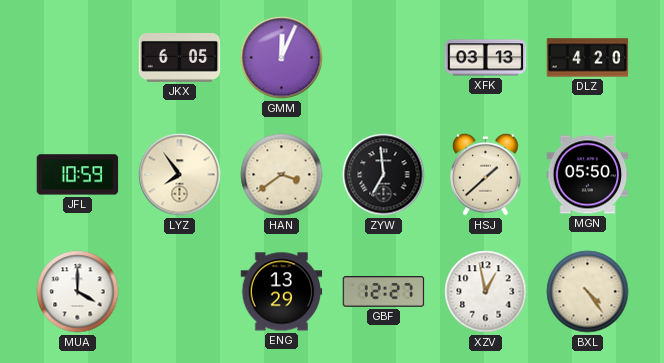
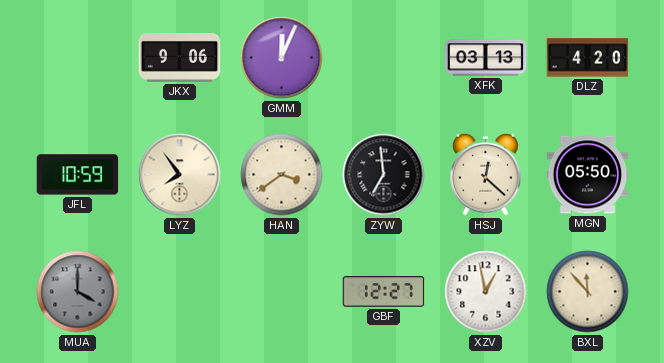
JKX: 6:05 -> 9:06 (180, 58)
HSJ: 1:38 -> 12:22 (486, 174)
MUA dial: white -> grey (78, 292)
ENG: 13:29 -> none (282, 292)
BXL: 4:24 -> 11:53 (588, 292)
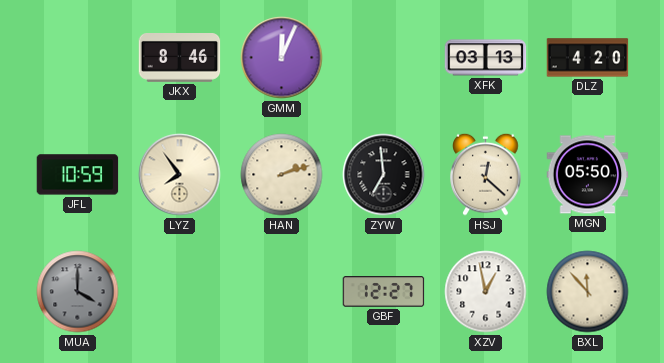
JKX: 9:06 -> 8:46 (180, 58)
HAN: 3:39 -> 2:12 (282, 175)
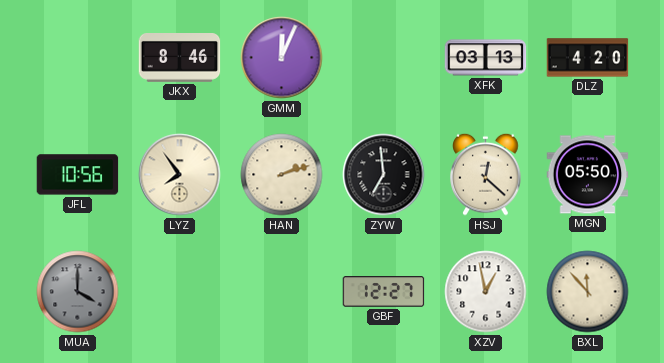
JFL: 10:59 -> 10:56 (78, 175)
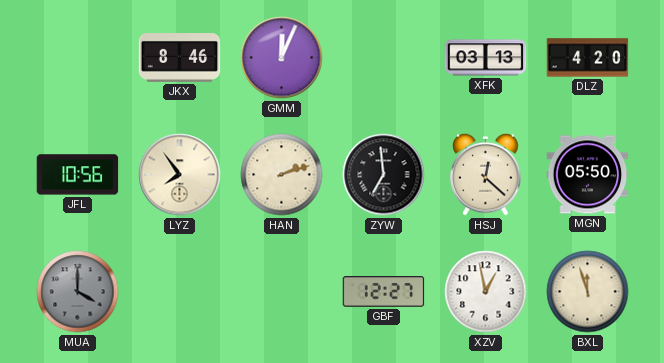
BXL: 11:53 -> 11:57 (588, 292)
